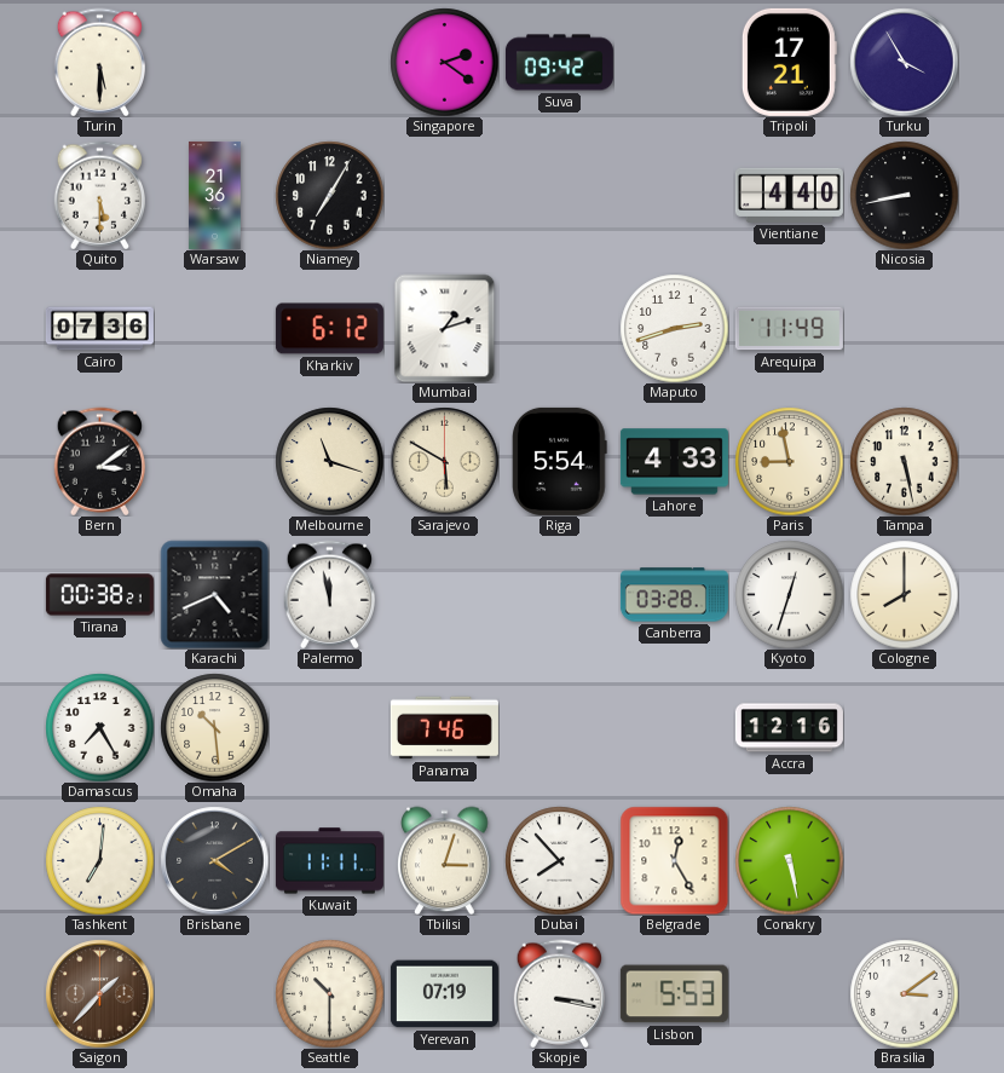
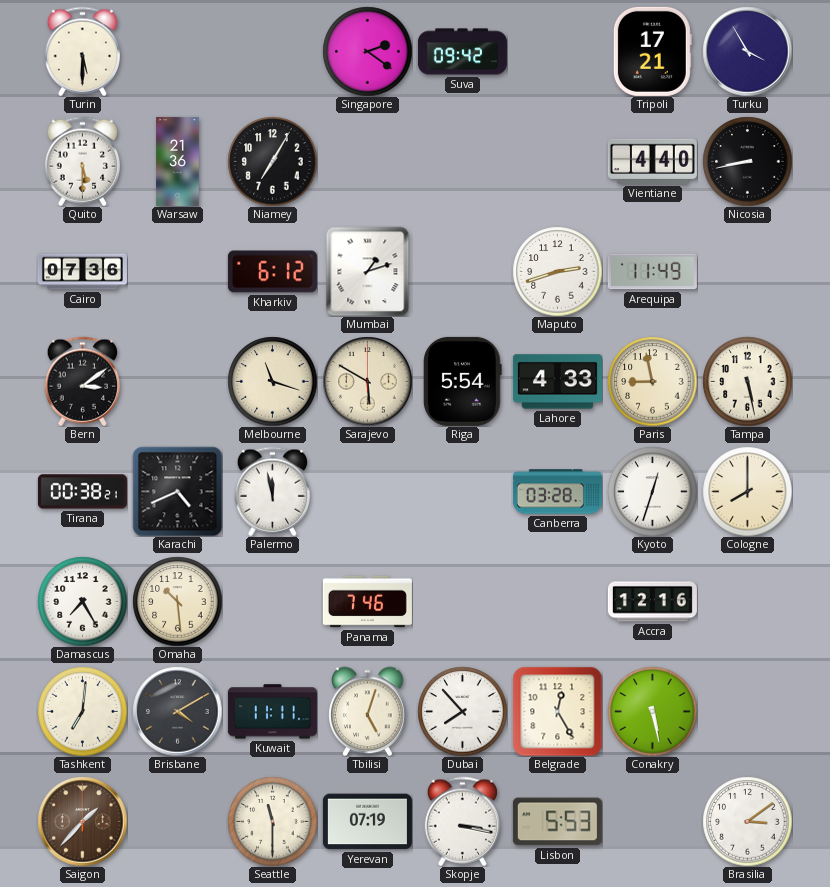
Tbilisi: 3:03 -> 5:03 (368, 711)
Seattle: 10:30 -> 11:30 (272, 821)
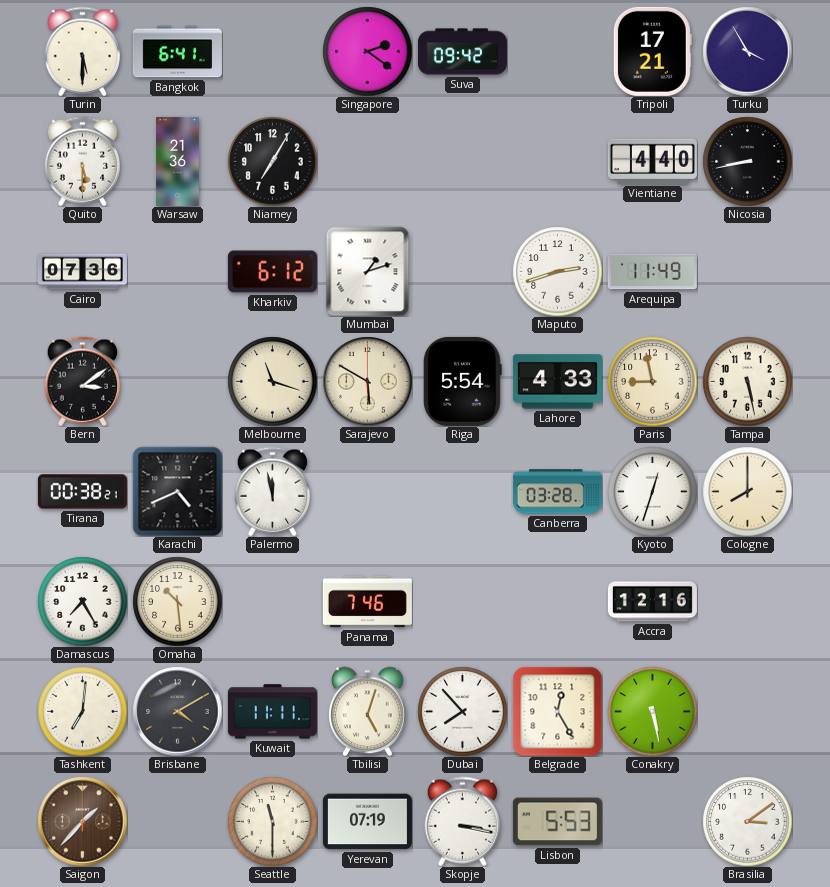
Bangkok: none -> 6:41 (177, 52)
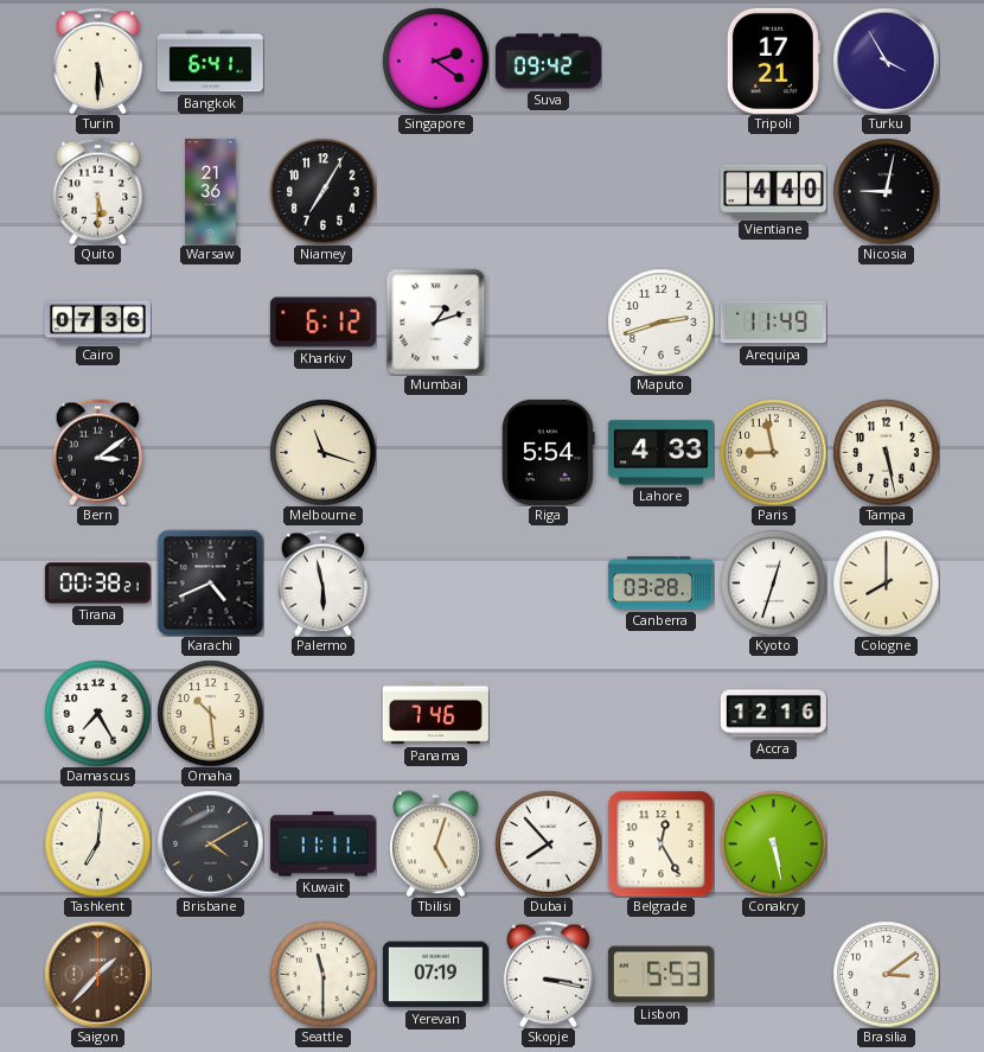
Nicosia: 8:43 -> 9:02 (886, 191)
Sarajevo: 5:50 -> none (367, 381)
Palermo: 11:58 -> 5:58 (322, 582)
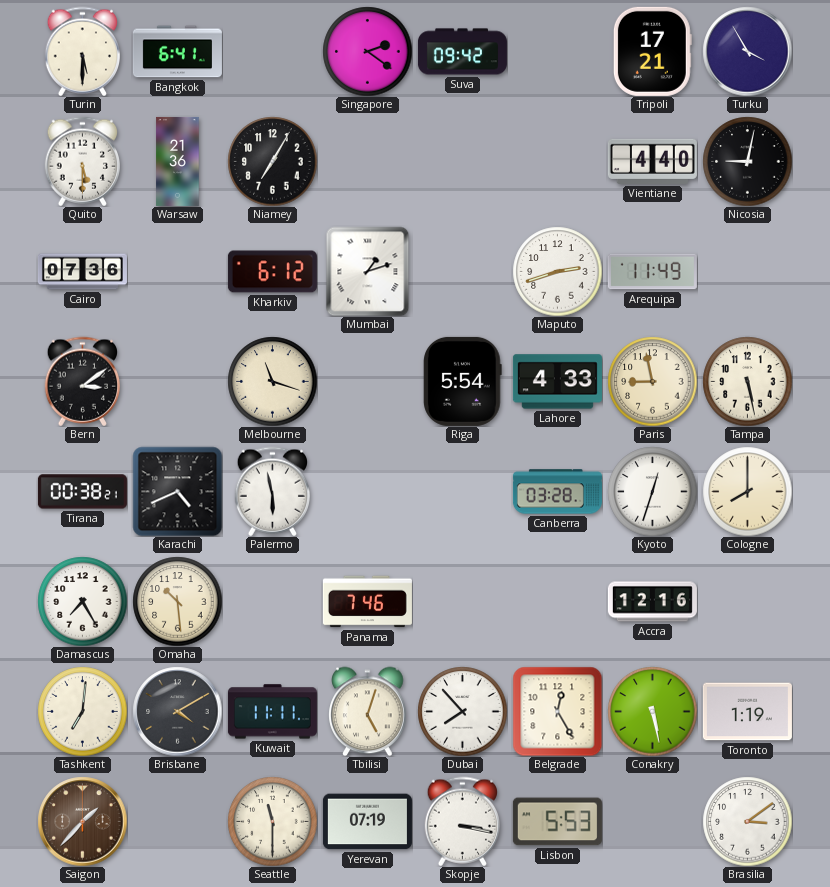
Toronto: none -> 1:19 (747, 712)
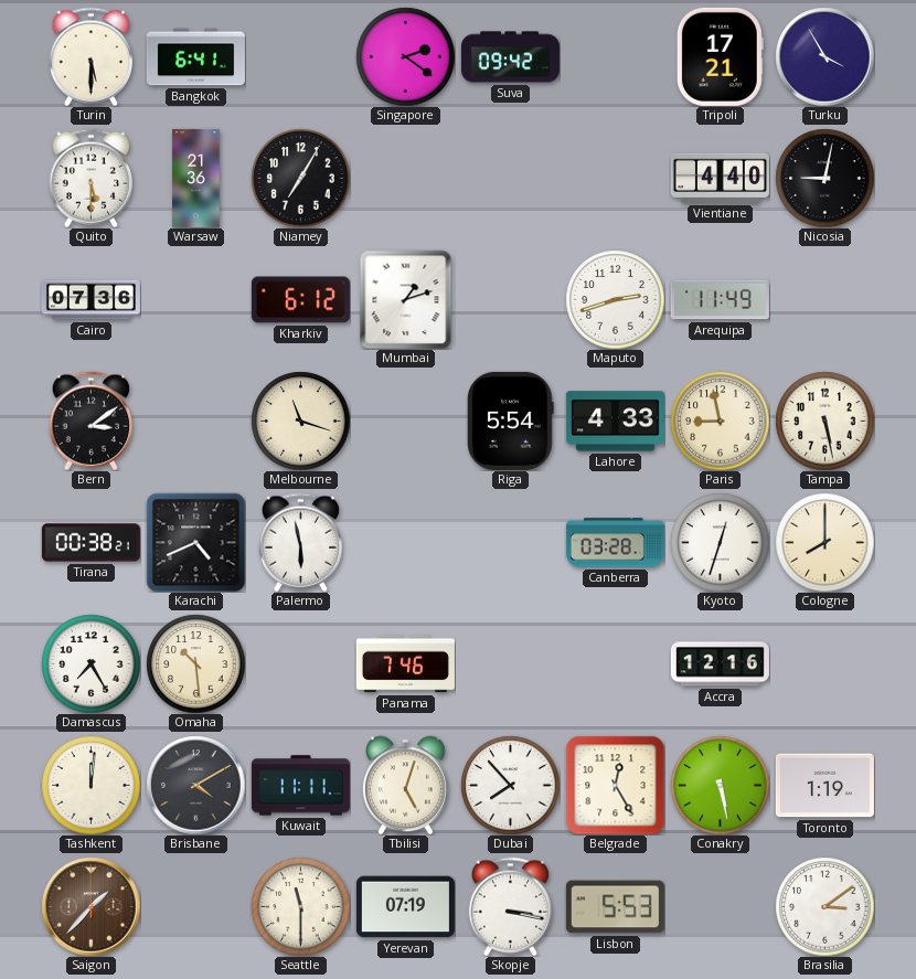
Tashkent: 7:01 -> 12:01 (90, 785)
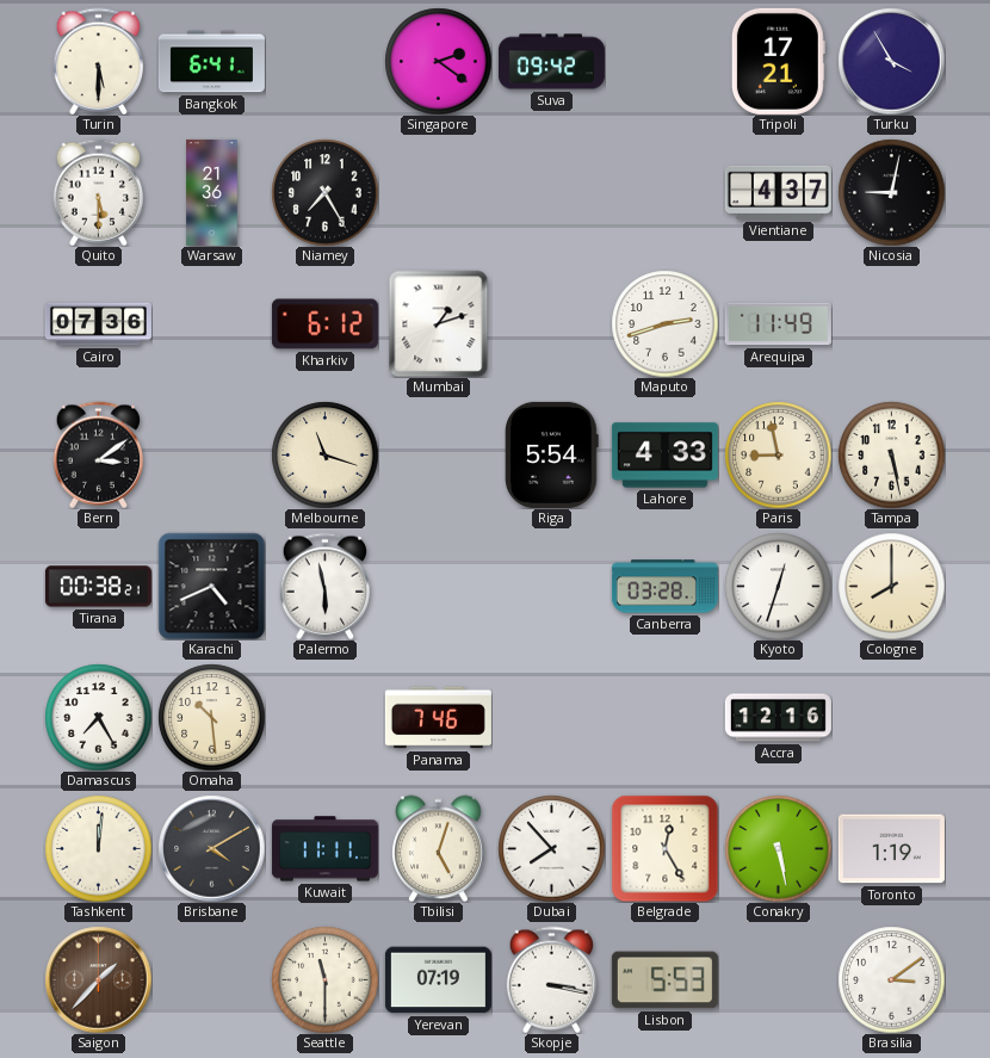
Niamey: 7:05 -> 7:25 (324, 192)
Vientiane: 4:40 -> 4:37 (778, 192)
